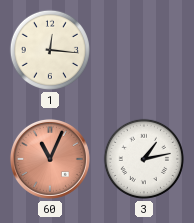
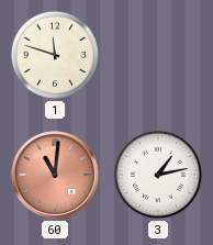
1: 12:16 -> 11:48 (55, 55)
60: 11:04 -> 11:01 (55, 175)
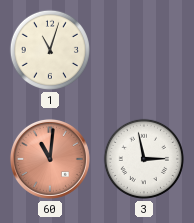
1: 11:48 -> 11:03 (50, 50)
3: 1:13 -> 2:58 (144, 159)
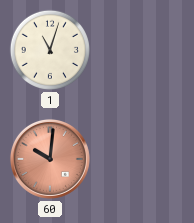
60: 11:01 -> 10:01 (50, 159)
3: 2:58 -> none (144, 159)
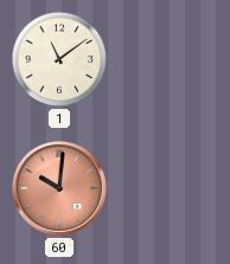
1: 11:03 -> 11:09 (59, 59)
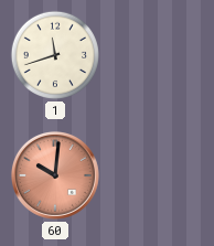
1: 11:09 -> 11:42 (55, 55)
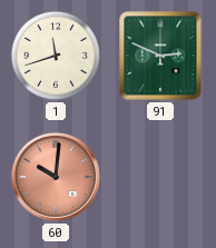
91: none -> 2:49 (160, 56)
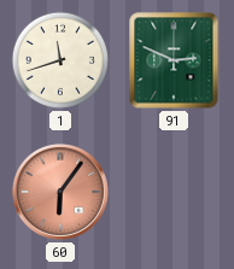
60: 10:01 -> 6:06 (60, 192)
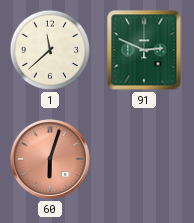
1: 11:42 -> 11:38 (50, 50)
60: 6:06 -> 6:03 (50, 159)
